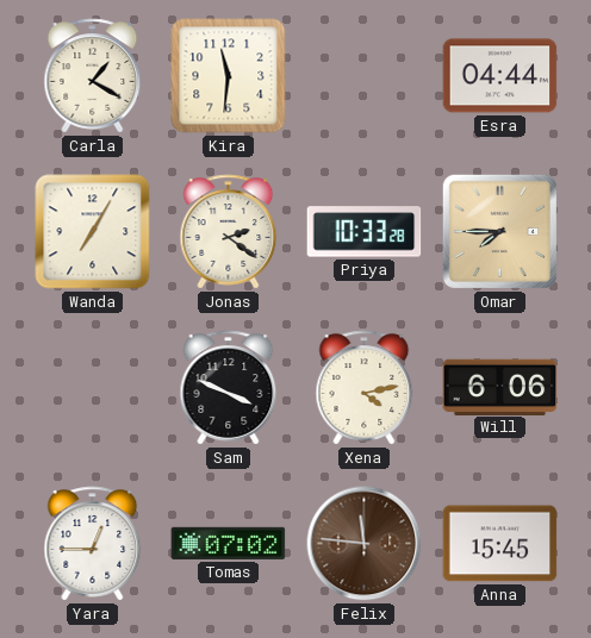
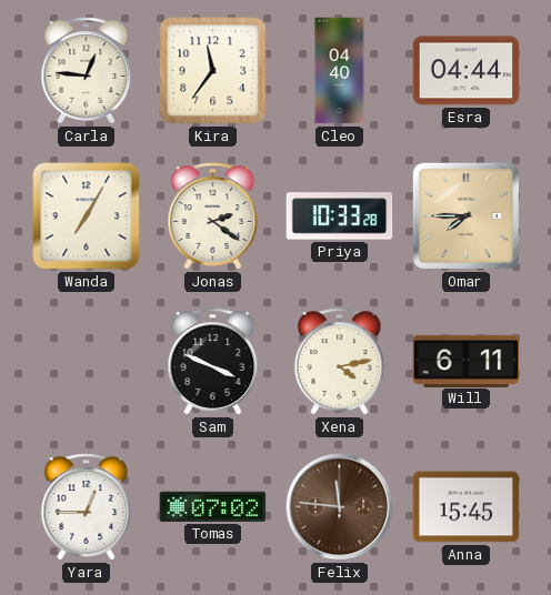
Carla: 1:20 -> 12:46 (87, 71)
Kira: 11:31 -> 11:36 (213, 71)
Cleo: none -> 04:40 (340, 71)
Will: 6:06 -> 6:11 (467, 361)
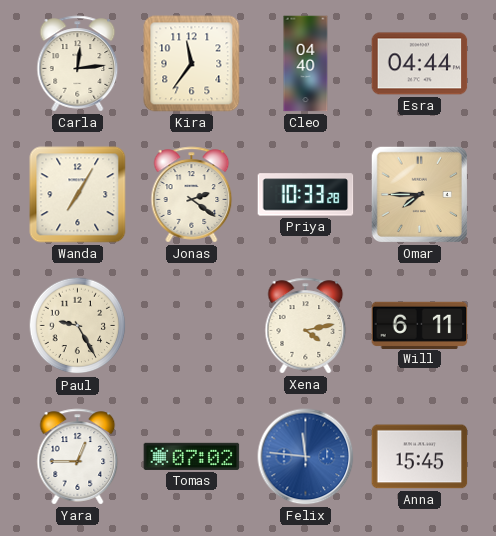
Carla: 12:46 -> 12:14 (78, 64)
Paul: none -> 9:25 (78, 326)
Sam: 3:49 -> none (213, 362)
Felix dial: brown -> blue (306, 457)
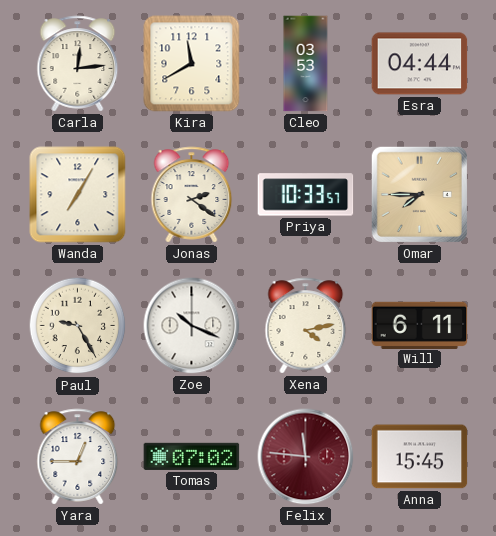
Kira: 11:36 -> 11:40 (192, 64)
Cleo: 04:40 -> 03:53 (306, 64)
Priya: 10:33:28 -> 10:33:57 (306, 195)
Zoe: none -> 10:19 (192, 326)
Felix dial: blue -> burgundy (306, 457)
